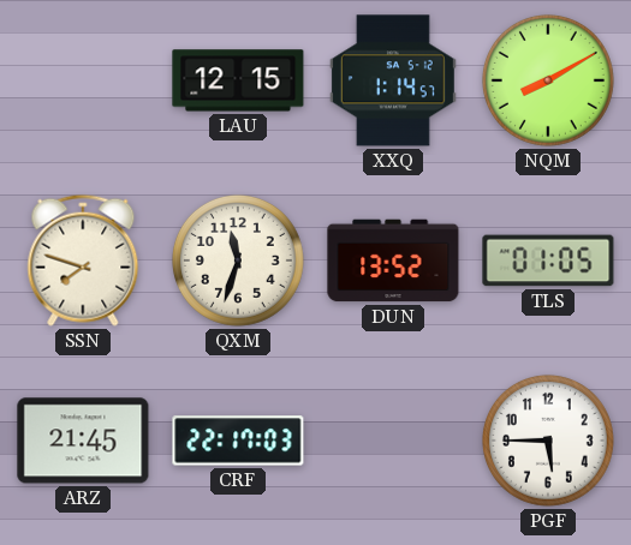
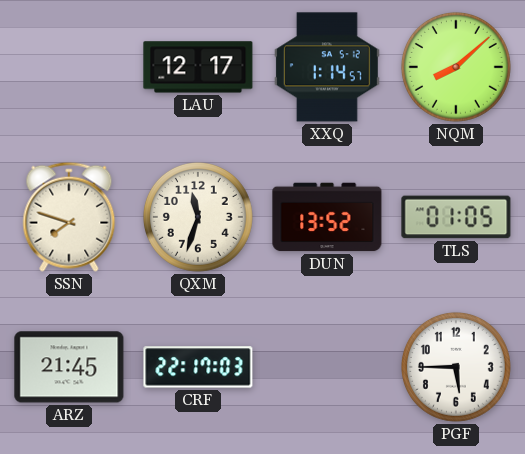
LAU: 12:15 -> 12:17 (198, 67)
NQM: 8:10 -> 8:08 (456, 67)
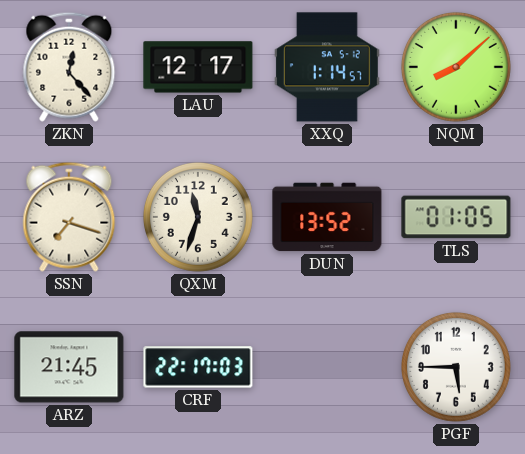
ZKN: none -> 12:23 (69, 67)
SSN: 7:48 -> 7:18 (69, 217)
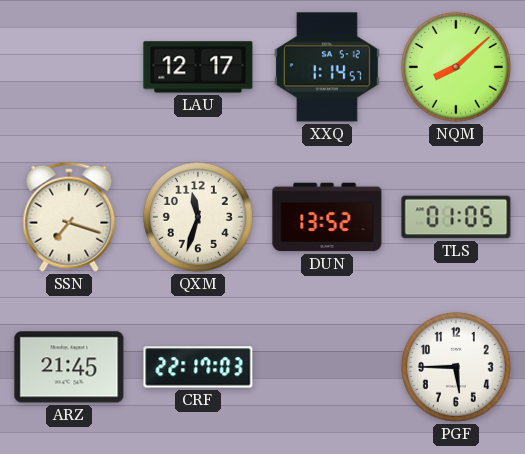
ZKN: 12:23 -> none (69, 67)
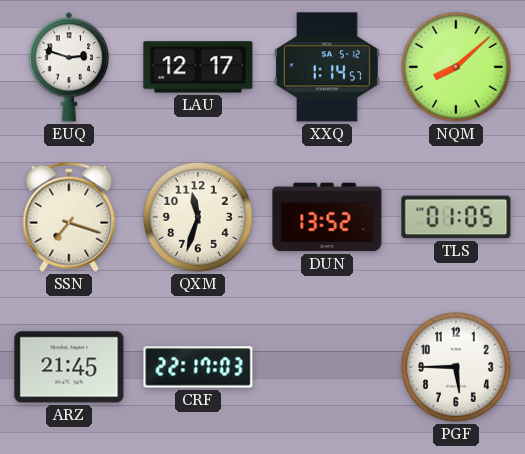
EUQ: none -> 2:48 (69, 67)
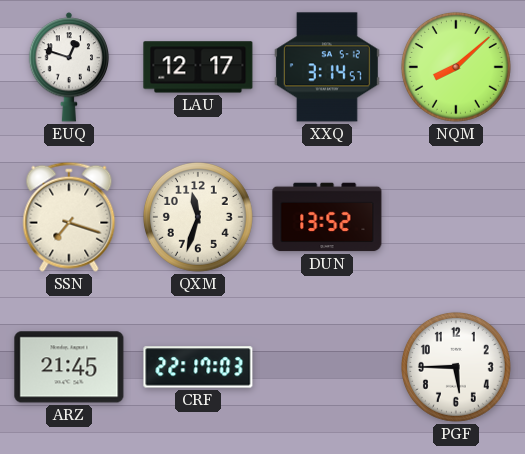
EUQ: 2:48 -> 12:48 (69, 67)
XXQ: 1:14 -> 3:14 (327, 67)
TLS: 01:05 -> none (456, 217)
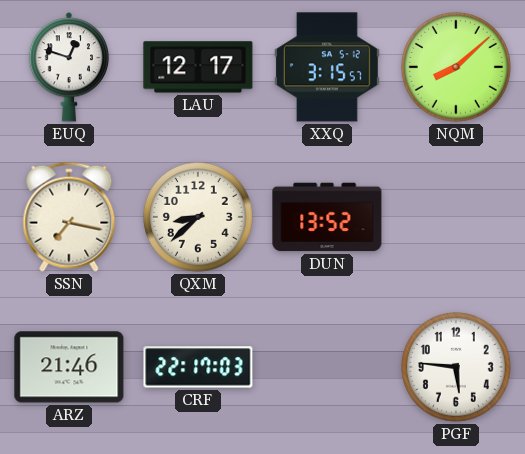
XXQ: 3:14 -> 3:15 (327, 67)
SSN: 7:18 -> 7:17 (69, 217)
QXM: 11:33 -> 8:38 (198, 217)
ARZ: 21:45 -> 21:46 (69, 367)
PGF: 5:45 -> 5:46 (456, 367)
